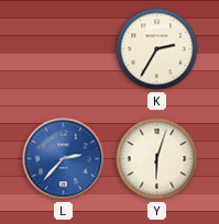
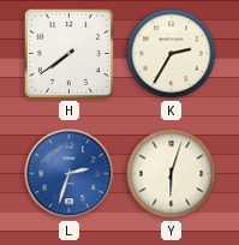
H: none -> 7:39 (68, 53)
L: 2:37 -> 2:33 (70, 174)
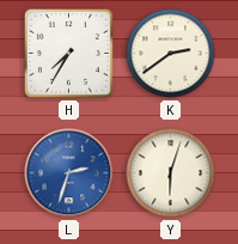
H: 7:39 -> 7:35 (68, 53)
K: 2:35 -> 2:39 (171, 54)
